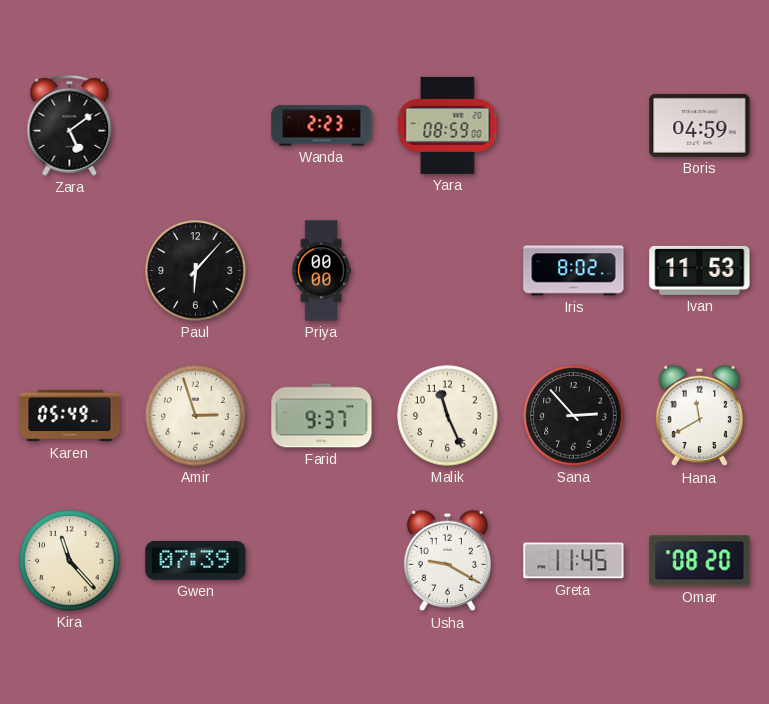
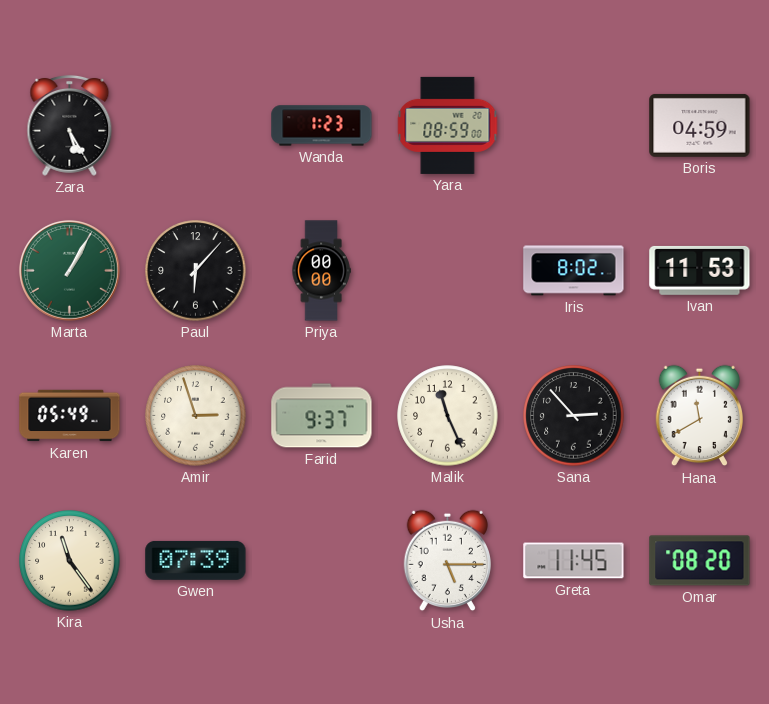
Zara: 5:09 -> 5:25 (70, 125)
Wanda: 2:23 -> 1:23 (322, 126)
Marta: none -> 1:05 (69, 270)
Kira: 11:23 -> 11:24 (70, 561)
Usha: 9:20 -> 5:15 (447, 561)
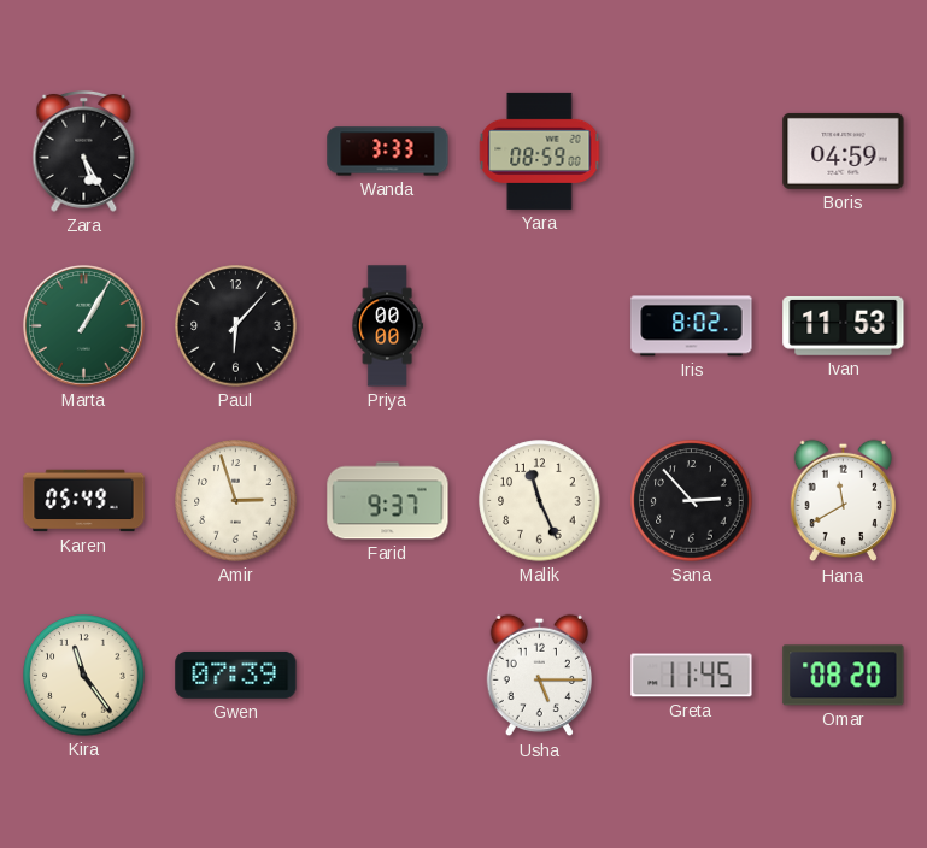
Wanda: 1:23 -> 3:33 (388, 152)
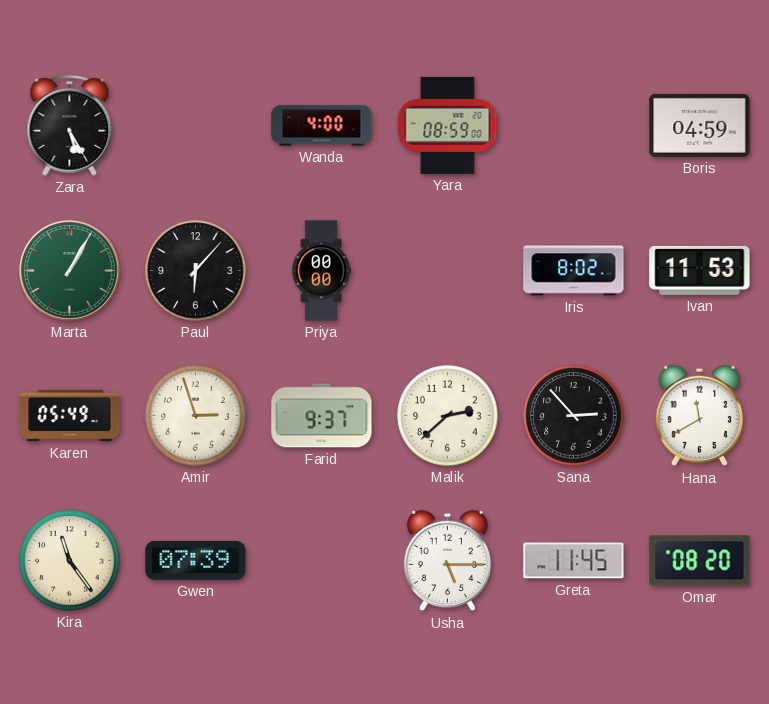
Wanda: 3:33 -> 4:00 (322, 126)
Malik: 11:26 -> 2:38 (448, 416)
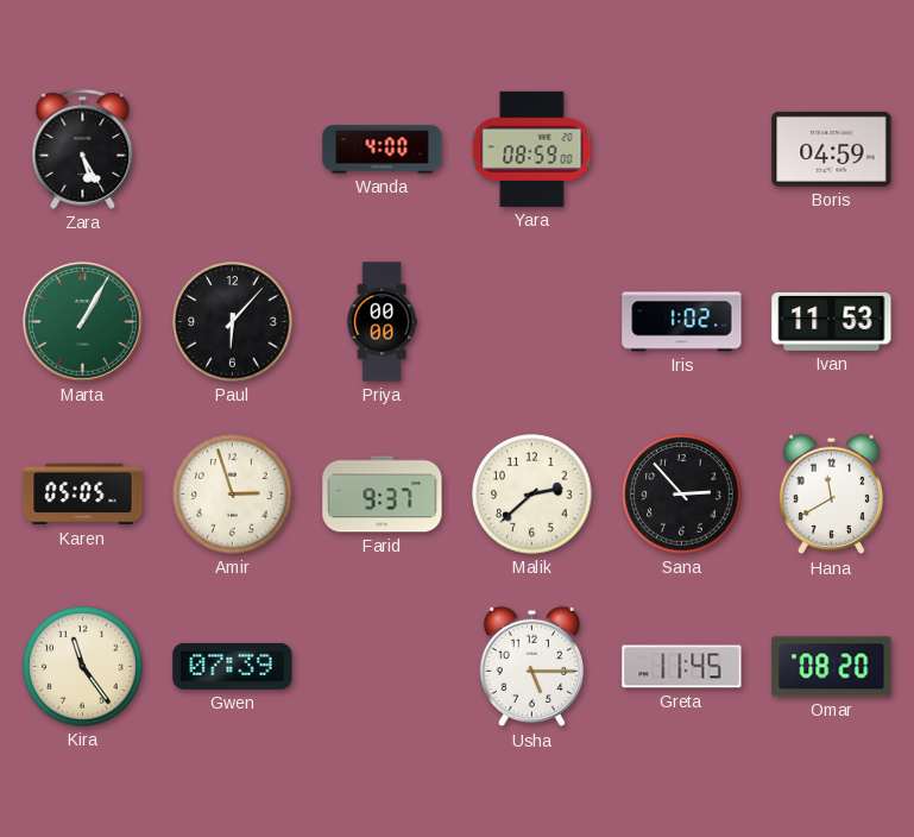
Iris: 8:02 -> 1:02 (682, 322)
Karen: 05:49 -> 05:05 (83, 495)
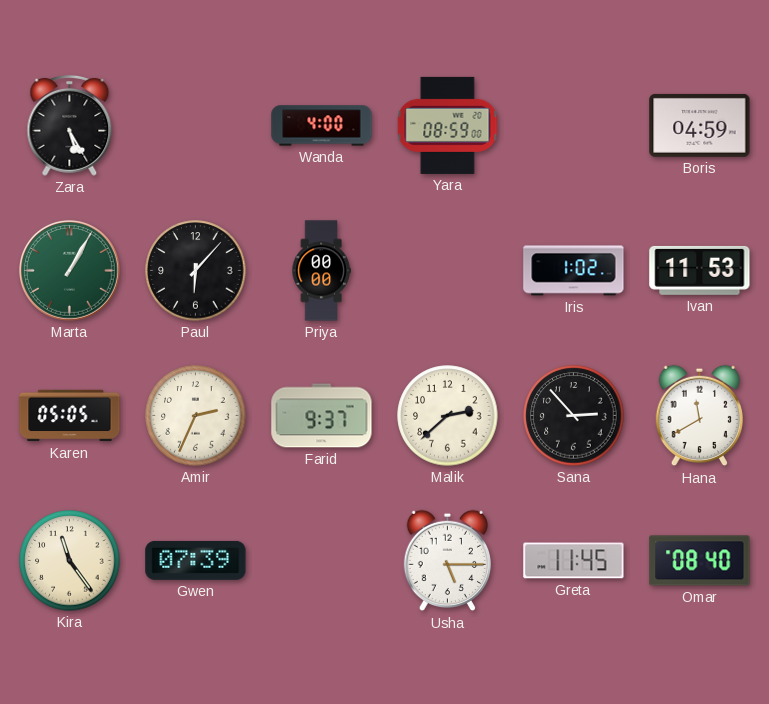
Amir: 2:57 -> 2:34 (196, 416)
Omar: 08:20 -> 08:40 (700, 561)
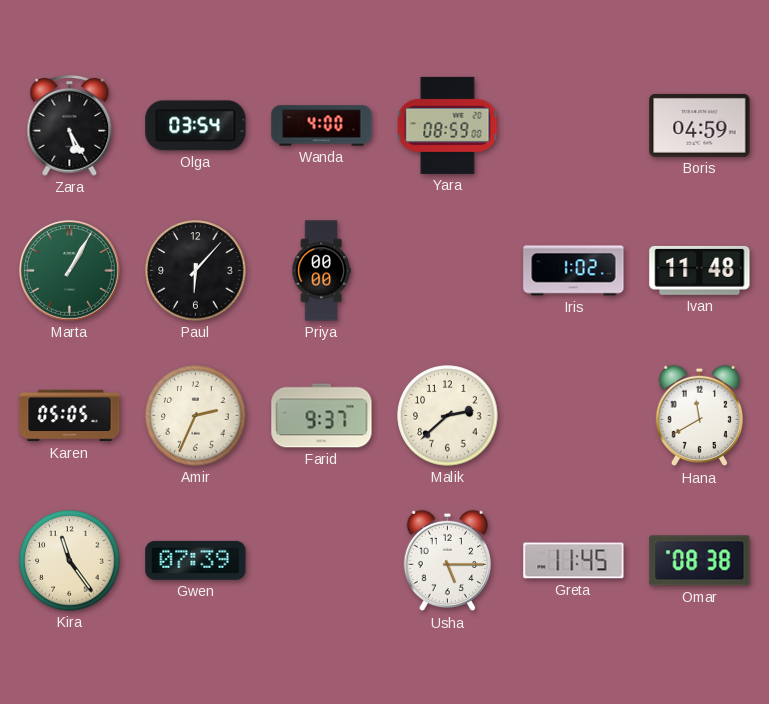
Olga: none -> 03:54 (196, 126)
Ivan: 11:53 -> 11:48 (700, 270)
Sana: 2:53 -> none (574, 416)
Omar: 08:40 -> 08:38 (700, 561)
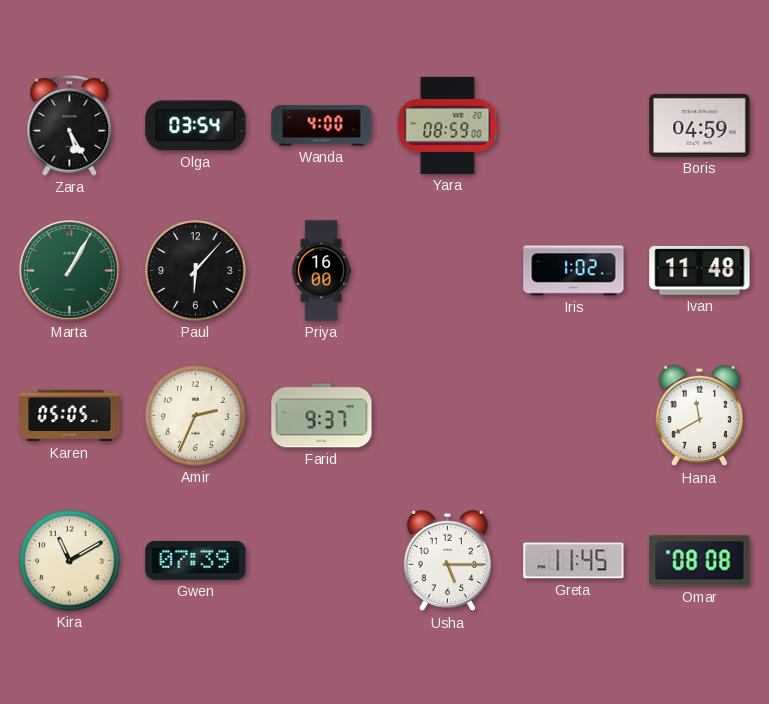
Priya: 00:00 -> 16:00 (321, 271)
Malik: 2:38 -> none (448, 416)
Kira: 11:24 -> 11:10 (70, 561)
Omar: 08:38 -> 08:08 (700, 561)
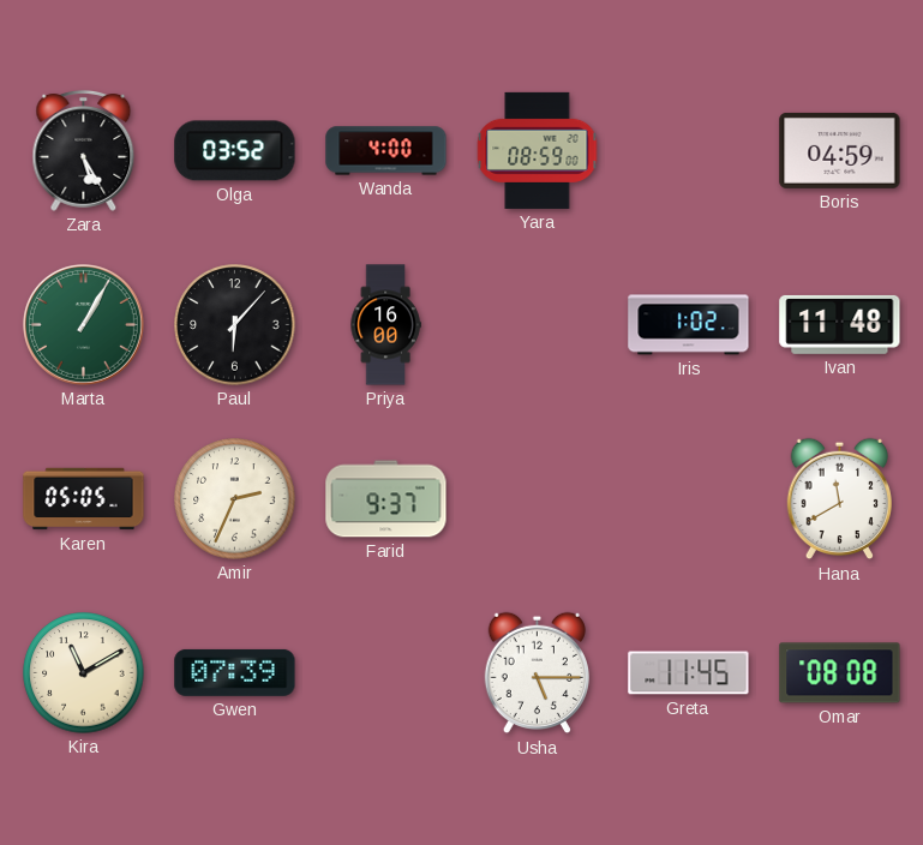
Olga: 03:54 -> 03:52 (235, 151)
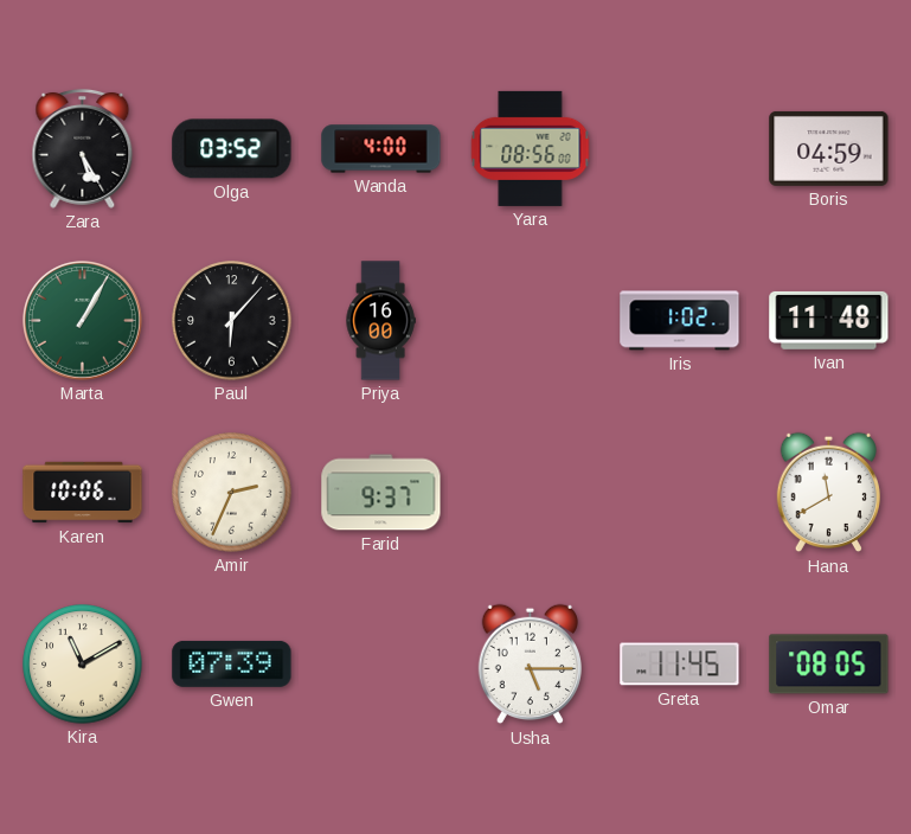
Yara: 08:59 -> 08:56 (531, 148)
Karen: 05:05 -> 10:06 (83, 493)
Omar: 08:08 -> 08:05 (829, 665)
